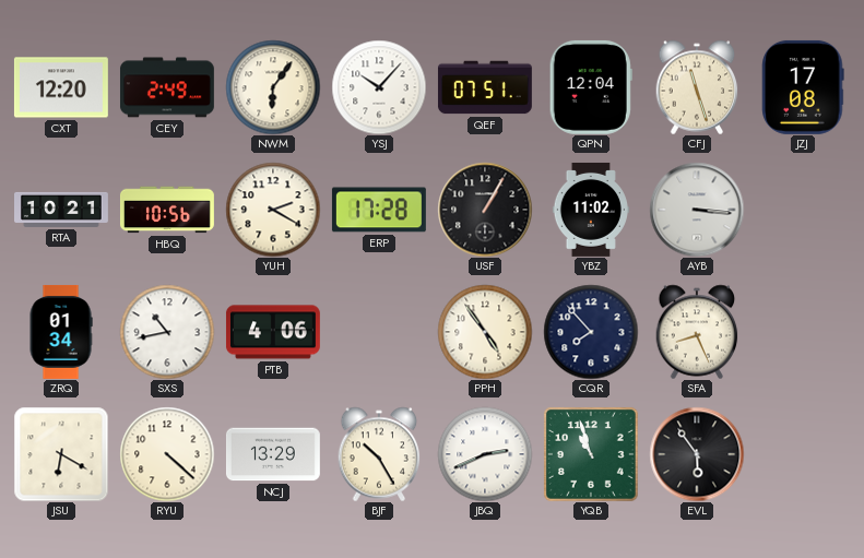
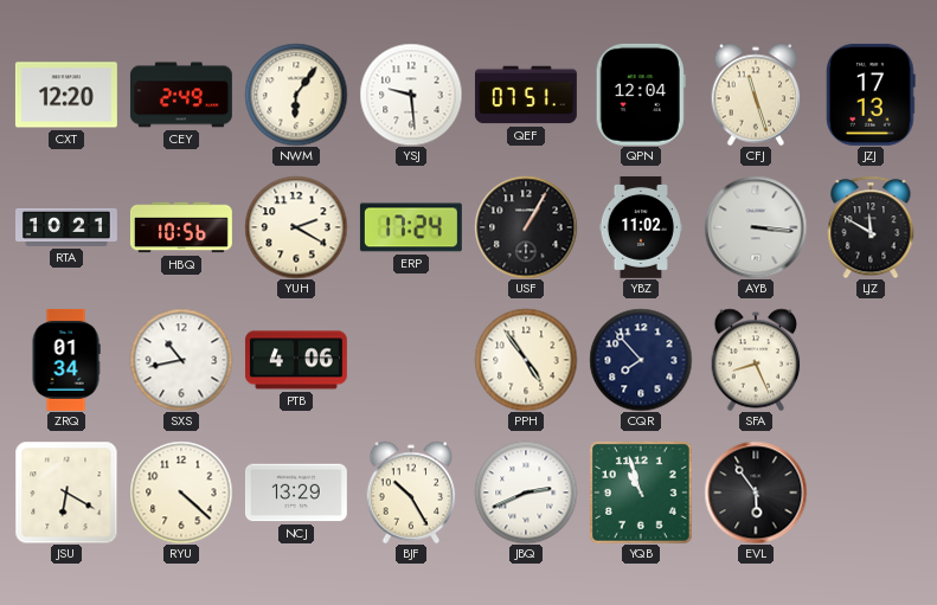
YSJ: 10:07 -> 9:29 (411, 95)
JZJ: 17:08 -> 17:13 (871, 95)
ERP: 17:28 -> 17:24 (411, 227)
LJZ: none -> 11:50 (871, 227)
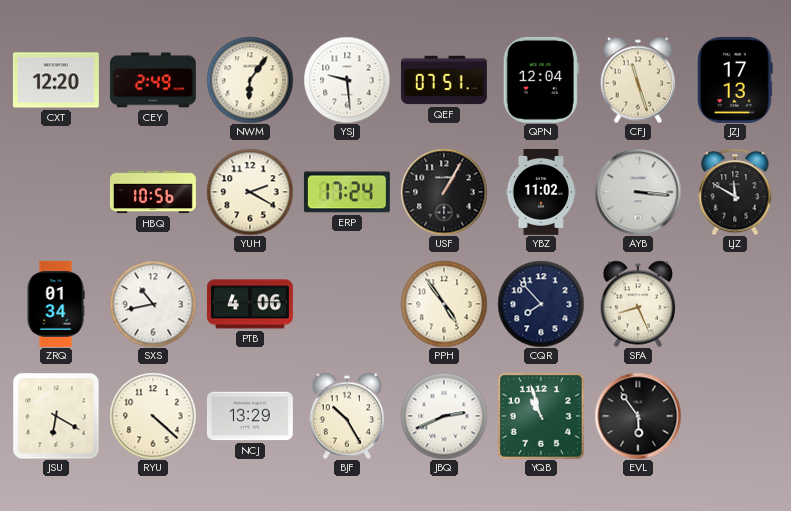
RTA: 10:21 -> none (68, 227)
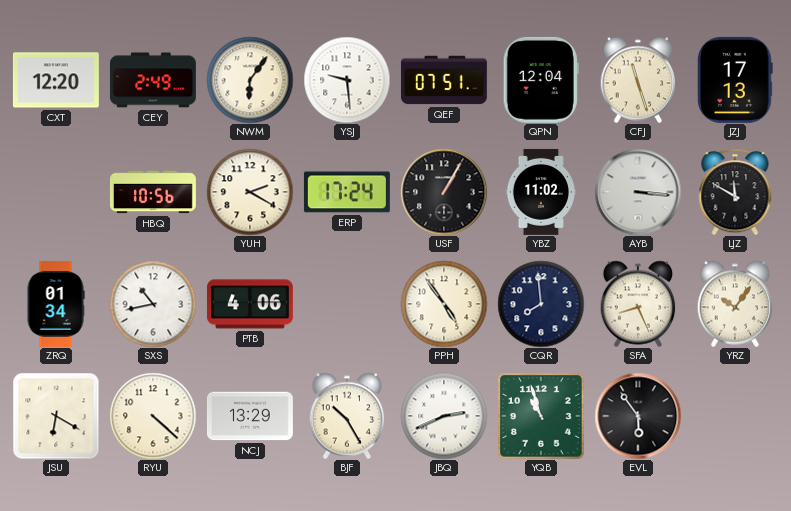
CQR: 7:53 -> 7:59 (541, 304)
YRZ: none -> 10:06 (735, 304)
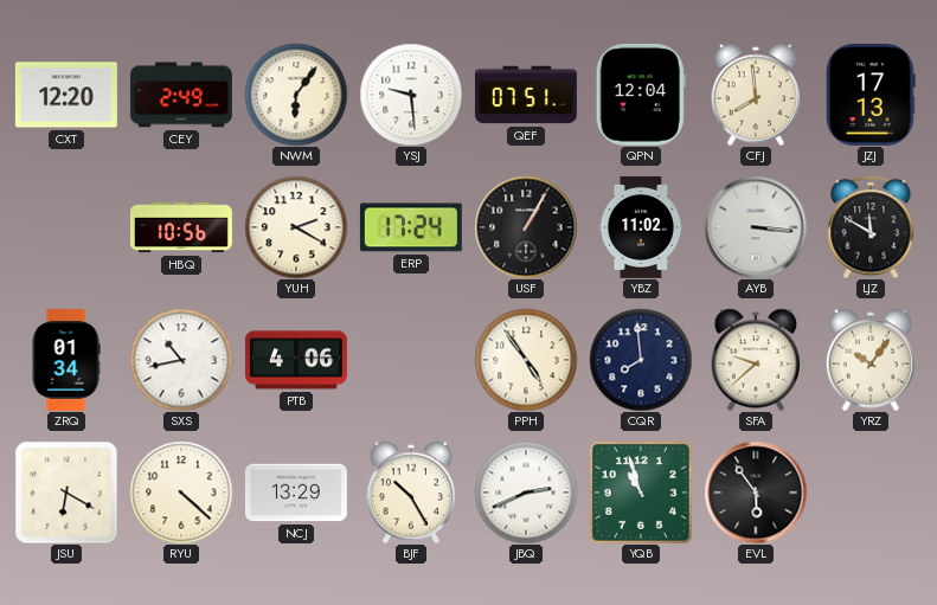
CFJ: 11:27 -> 7:59 (756, 95)
SFA: 8:26 -> 9:38 (756, 360)
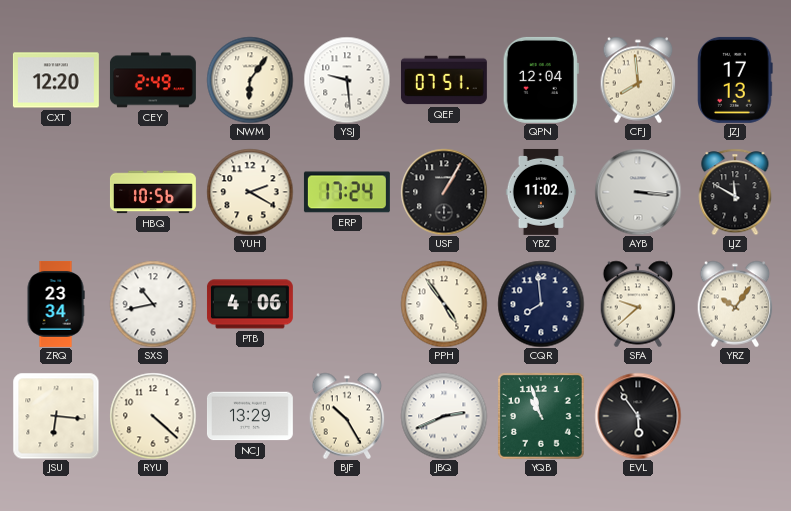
ZRQ: 01:34 -> 23:34 (56, 304)
JSU: 6:20 -> 6:16 (56, 416)
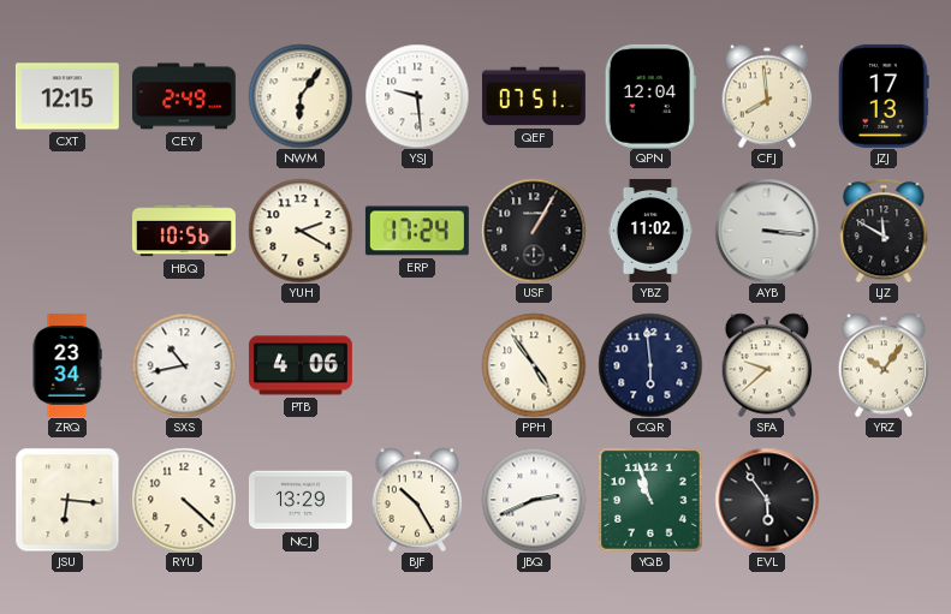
CXT: 12:20 -> 12:15 (67, 96)
CQR: 7:59 -> 5:59 (650, 365)
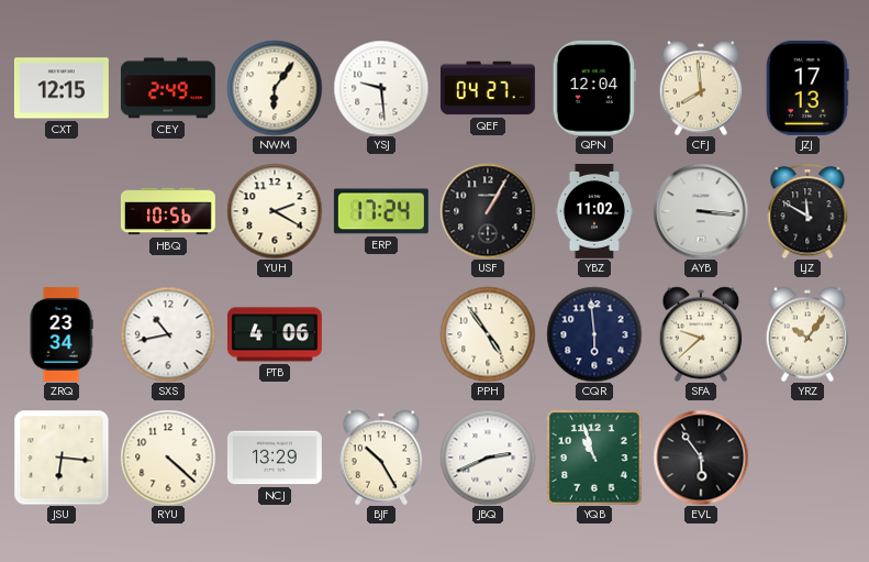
QEF: 07:51 -> 04:27 (488, 88)
